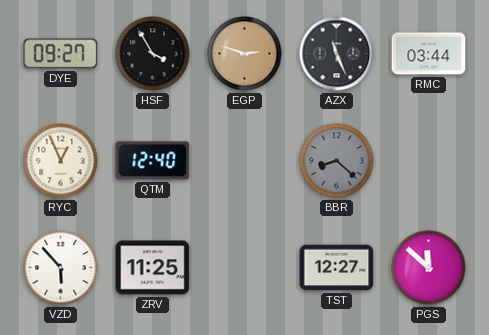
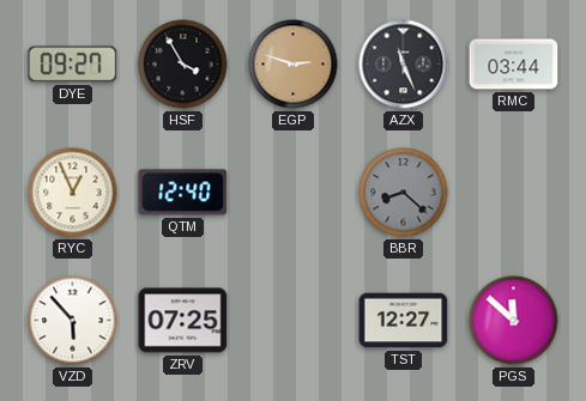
ZRV: 11:25 -> 07:25 (183, 321)
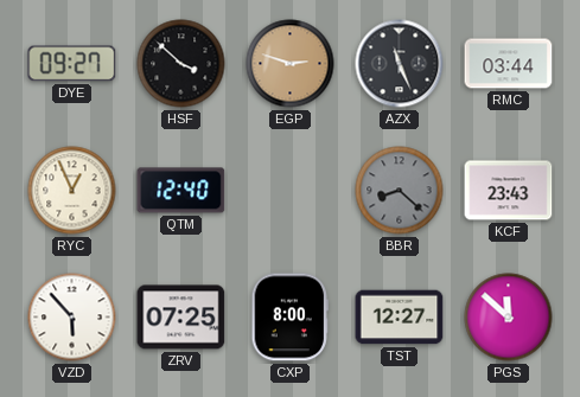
HSF: 3:55 -> 3:52 (181, 64)
KCF: none -> 23:43 (509, 191)
CXP: none -> 8:00 (289, 318)
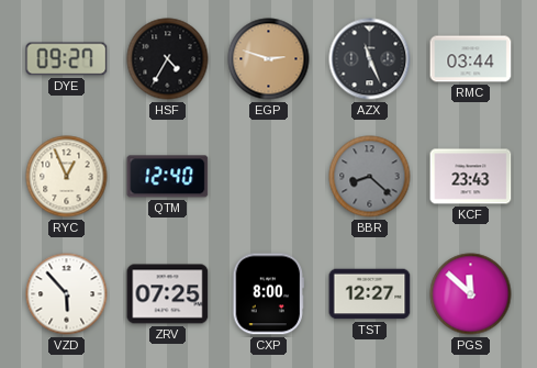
HSF: 3:52 -> 4:35 (168, 59)
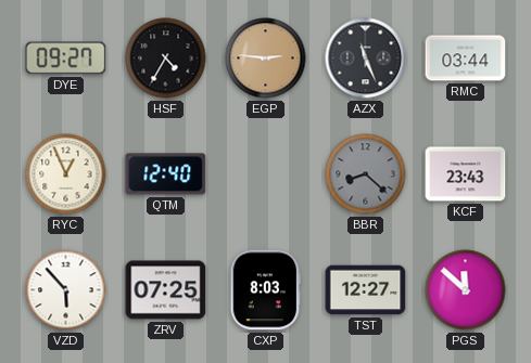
EGP: 2:48 -> 2:46 (266, 59)
CXP: 8:00 -> 8:03 (265, 290)
